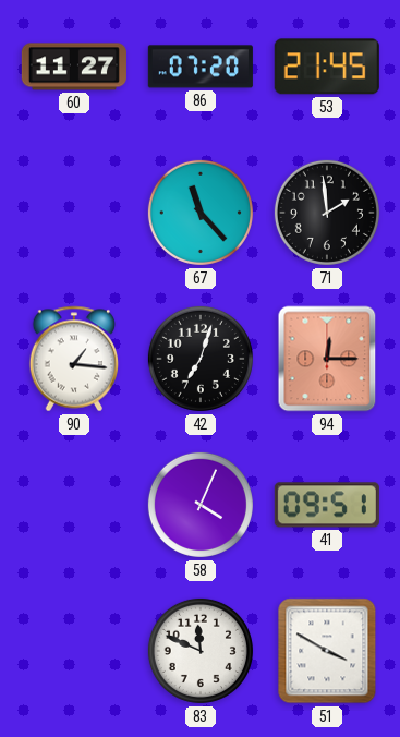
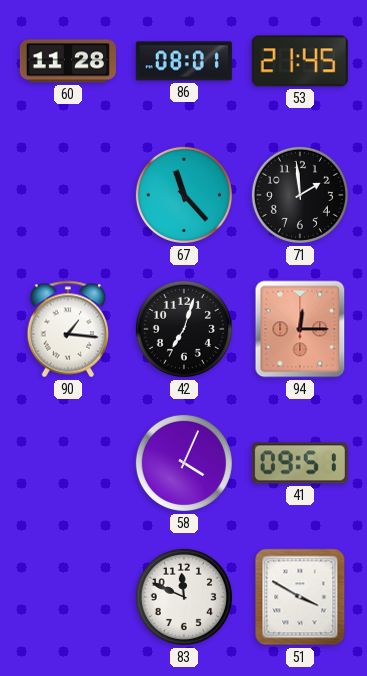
60: 11:27 -> 11:28 (68, 61)
86: 07:20 -> 08:01 (184, 61)
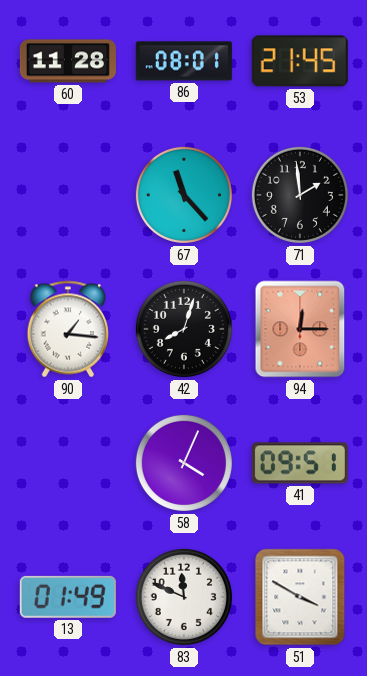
42: 7:03 -> 8:03 (184, 329)
13: none -> 01:49 (68, 597)
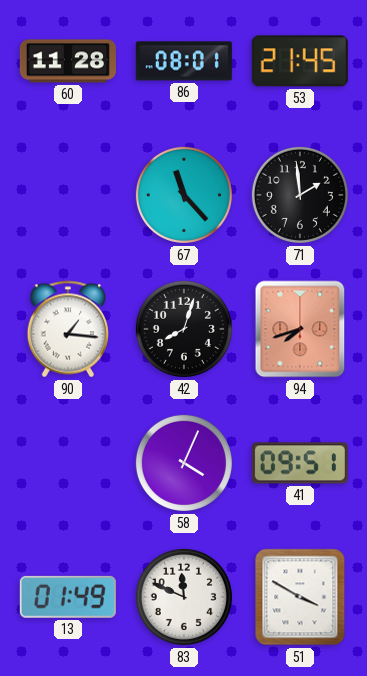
94: 12:15 -> 7:42 (300, 329)
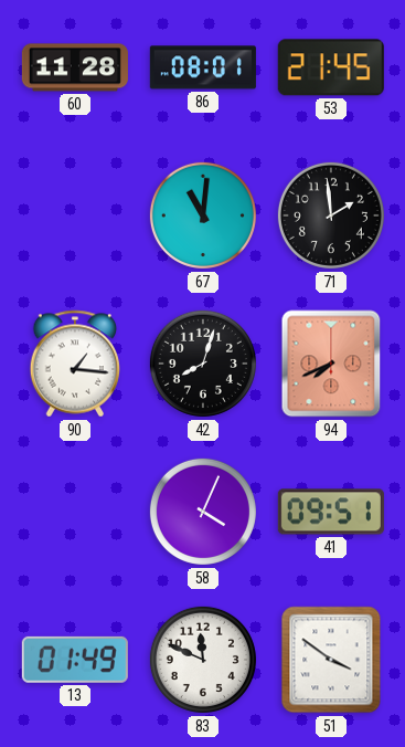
67: 11:23 -> 11:01 (203, 215)
94: 7:42 -> 7:41 (331, 364)
51: 3:50 -> 3:51 (331, 660)
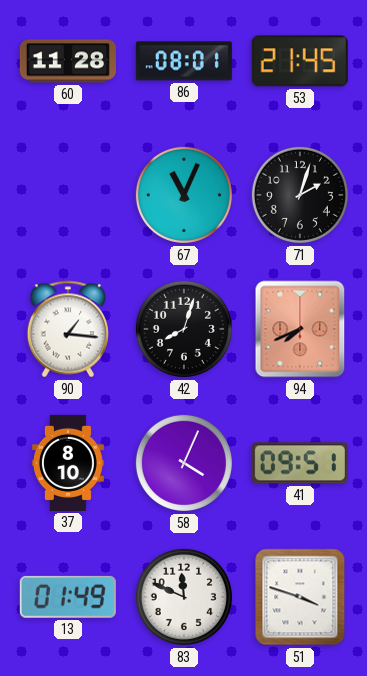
67: 11:01 -> 11:04 (184, 195)
71: 1:59 -> 2:03 (300, 195)
37: none -> 8:10 (68, 463)
51: 3:51 -> 3:48 (300, 597)
